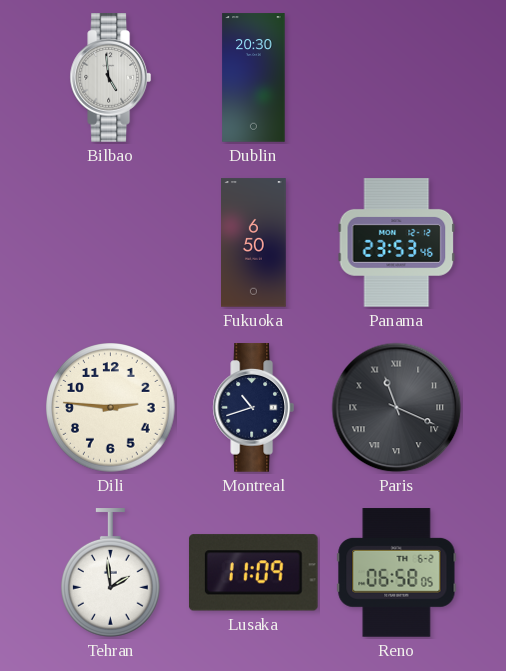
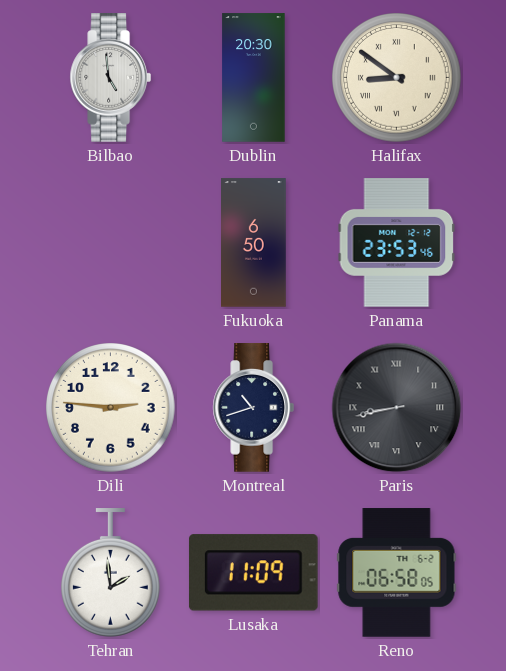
Halifax: none -> 8:51 (397, 78)
Paris: 11:19 -> 8:43 (397, 408)
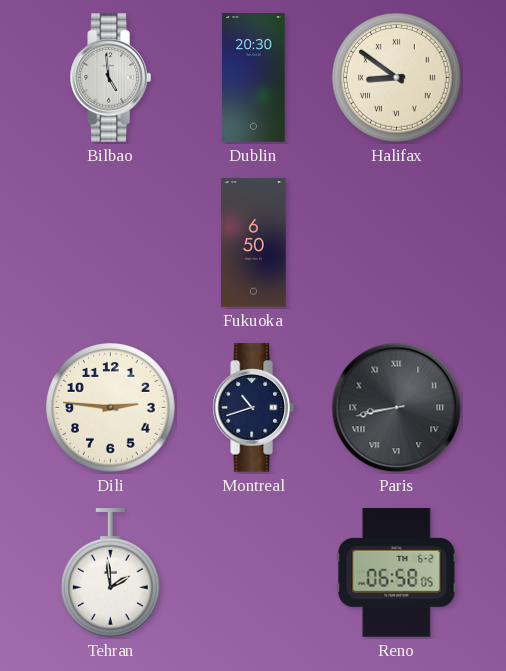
Panama: 23:53 -> none (397, 243)
Lusaka: 11:09 -> none (253, 573)
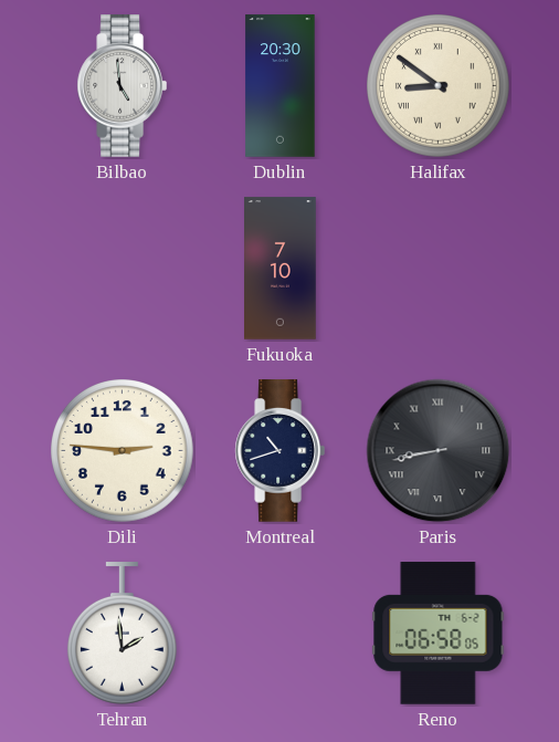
Fukuoka: 6:50 -> 7:10 (281, 269)
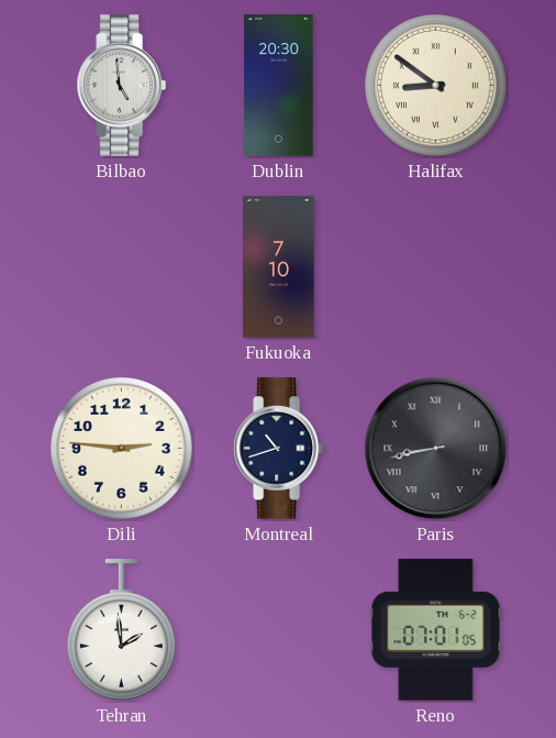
Reno: 06:58 -> 07:01 (436, 630)
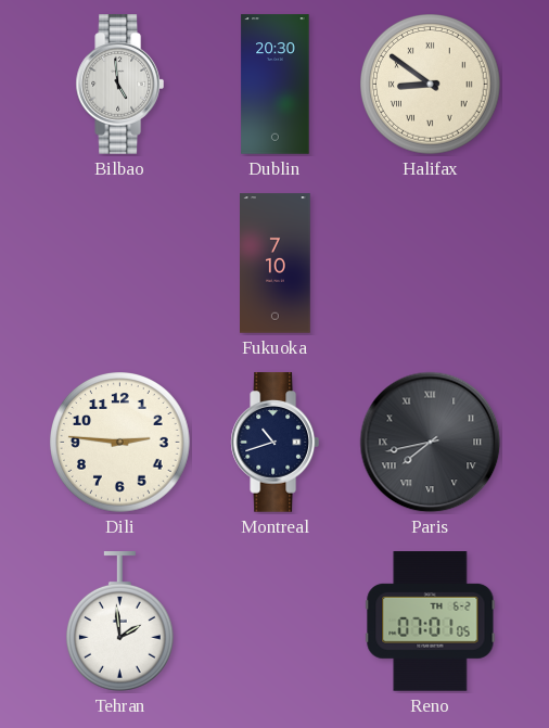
Paris: 8:43 -> 7:43 (431, 443)
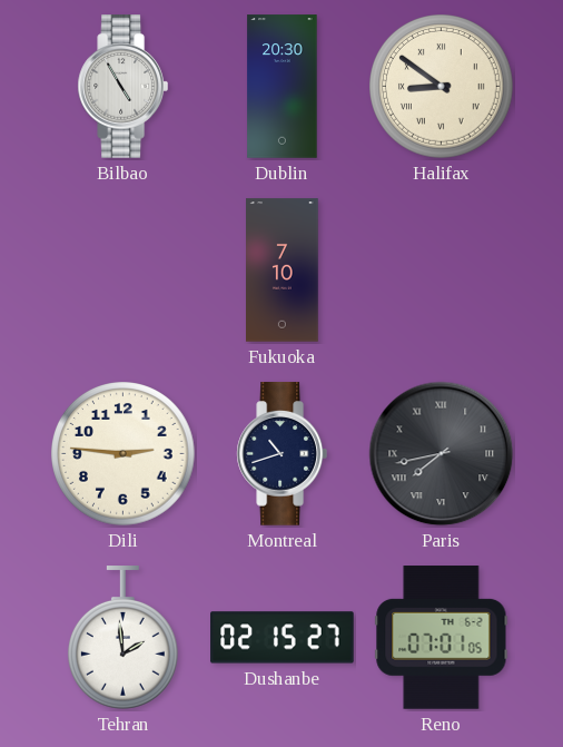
Bilbao: 4:59 -> 4:55 (122, 87)
Dushanbe: none -> 02:15 (283, 638)
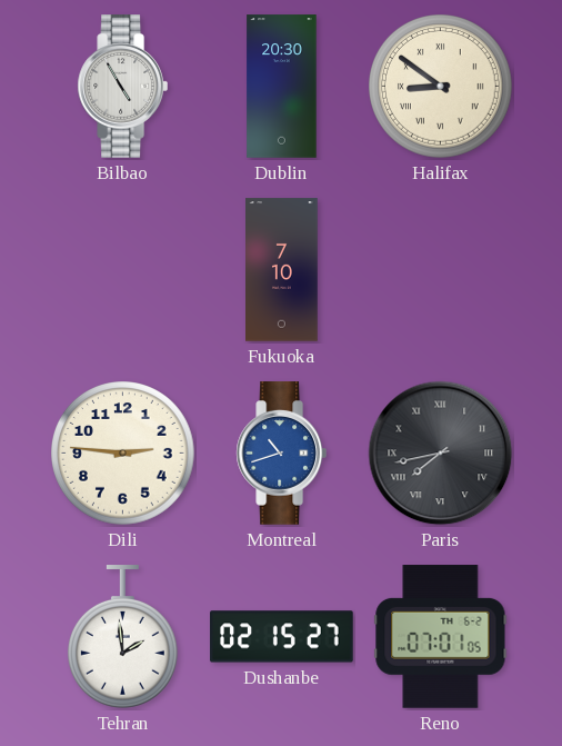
Montreal dial: navy -> blue (281, 454)
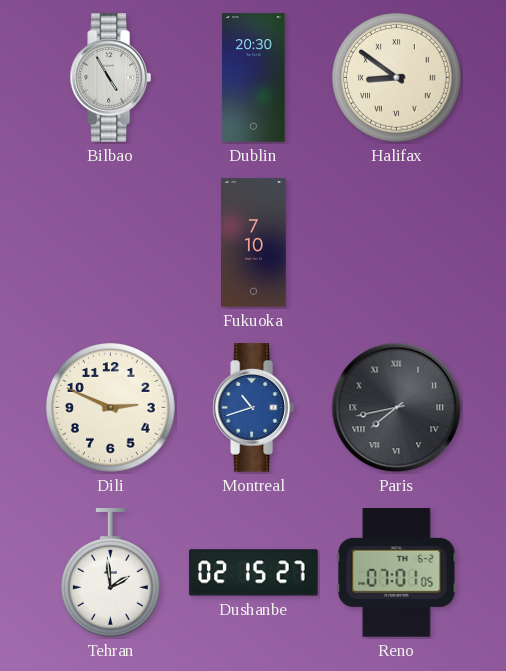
Dili: 2:46 -> 2:49 (111, 408)
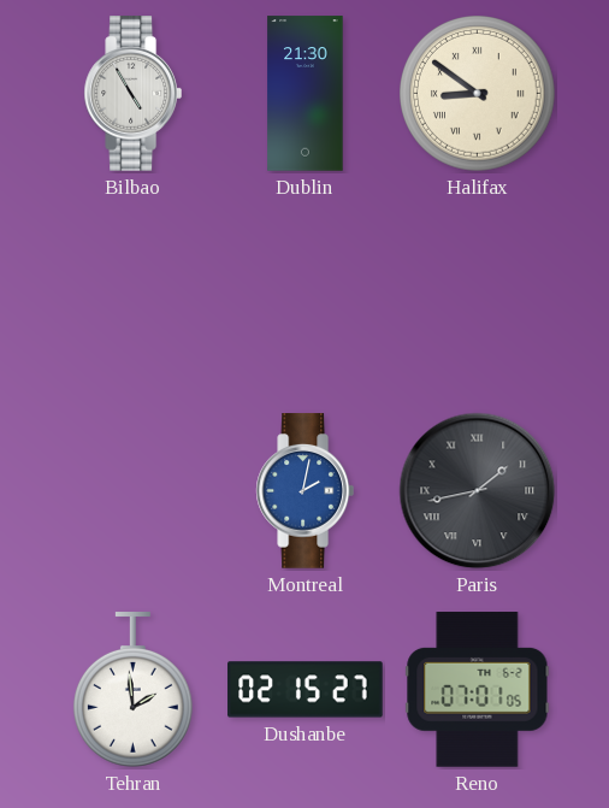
Dublin: 20:30 -> 21:30 (306, 94)
Fukuoka: 7:10 -> none (254, 243)
Dili: 2:49 -> none (111, 408)
Montreal: 10:42 -> 2:02 (304, 491)
Paris: 7:43 -> 1:43 (478, 491)
